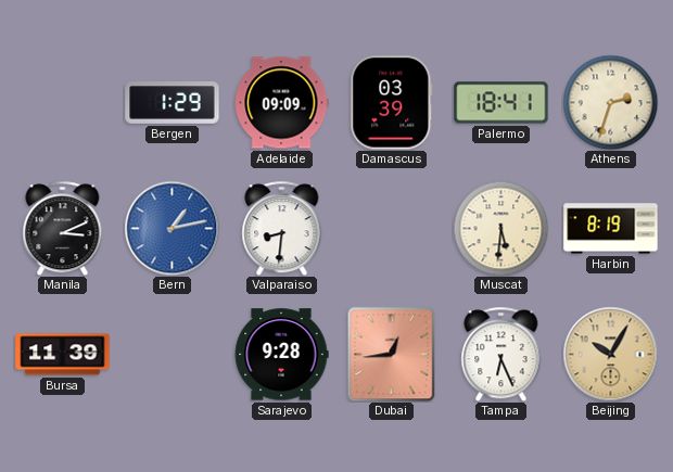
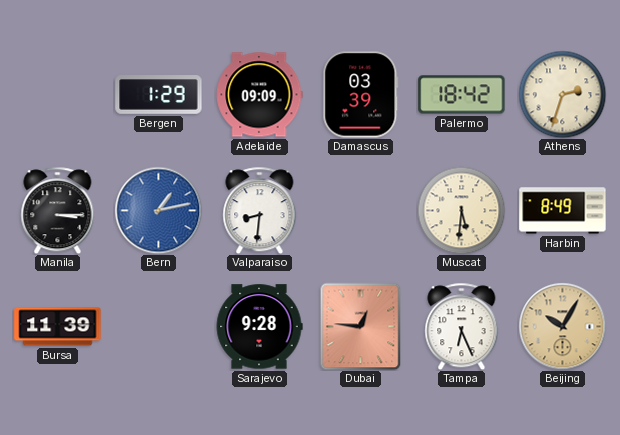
Palermo: 18:41 -> 18:42 (462, 95)
Manila: 3:11 -> 3:15 (58, 210)
Harbin: 8:19 -> 8:49 (563, 211)
Dubai: 12:44 -> 12:46 (361, 326)
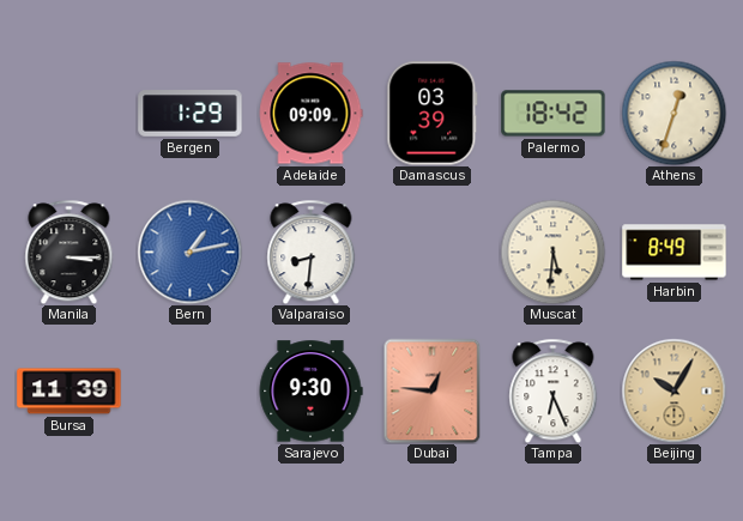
Athens: 2:33 -> 12:33 (673, 113)
Sarajevo: 9:28 -> 9:30 (310, 392)
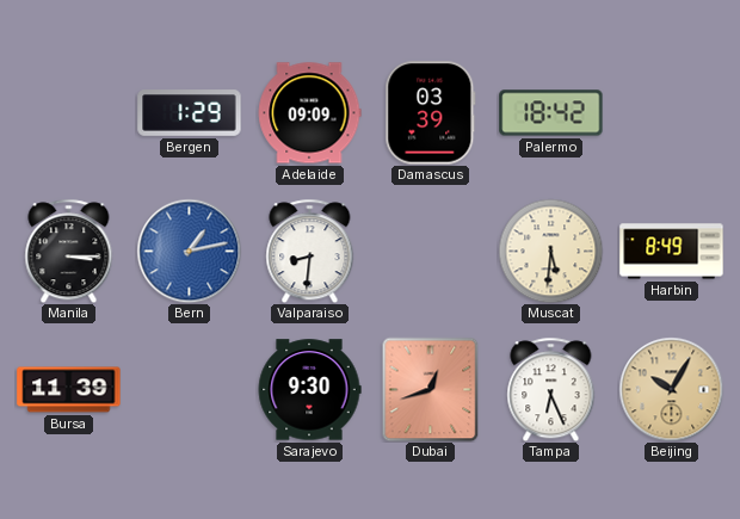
Athens: 12:33 -> none (673, 113)
Dubai: 12:46 -> 12:42 (431, 389)
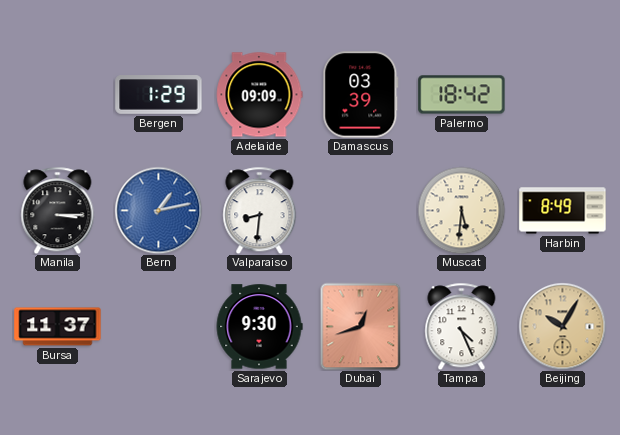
Bursa: 11:39 -> 11:37 (58, 327)
Tampa: 6:26 -> 4:26 (462, 326)
